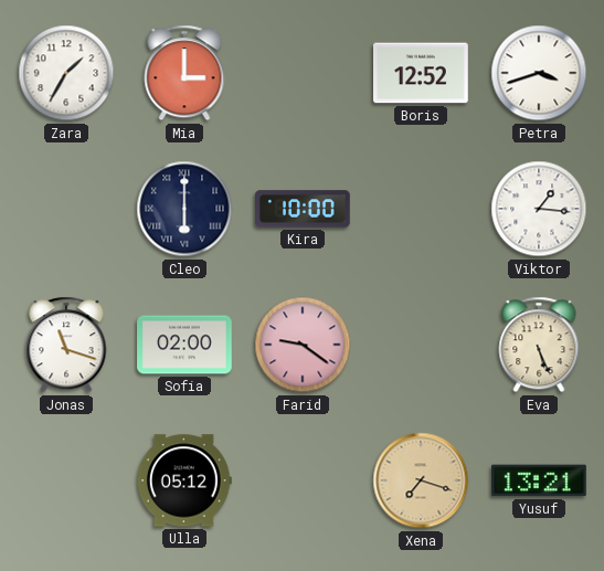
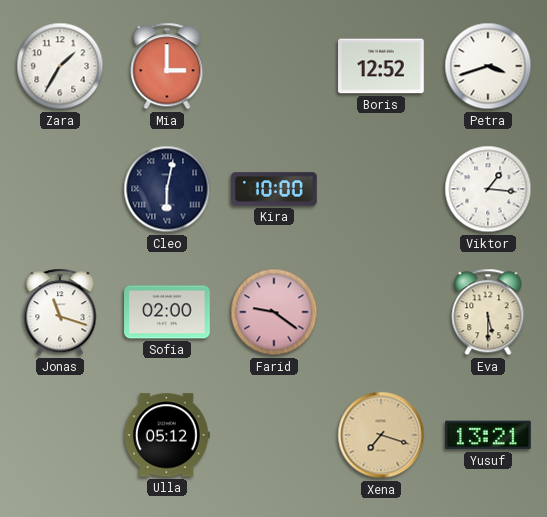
Cleo: 6:00 -> 6:02 (167, 189)
Eva: 5:26 -> 5:30 (488, 312)
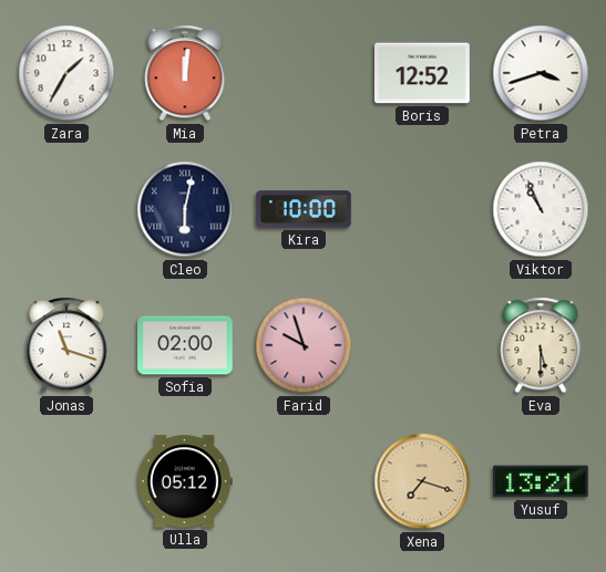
Mia: 3:00 -> 12:01 (185, 73)
Viktor: 1:16 -> 10:56 (541, 209)
Farid: 9:21 -> 9:57 (304, 345)
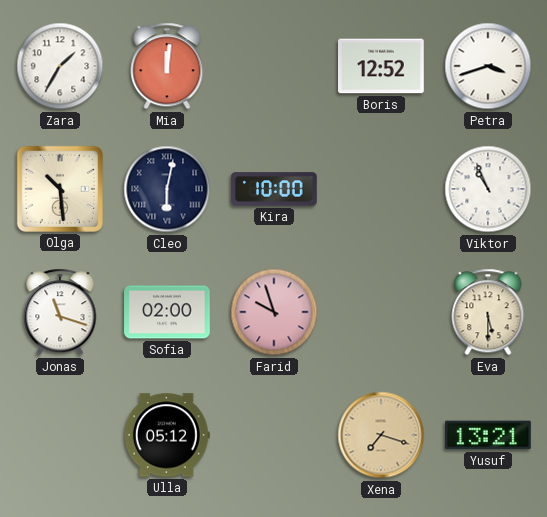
Olga: none -> 10:29 (60, 189)
